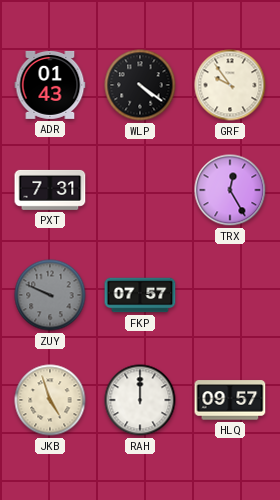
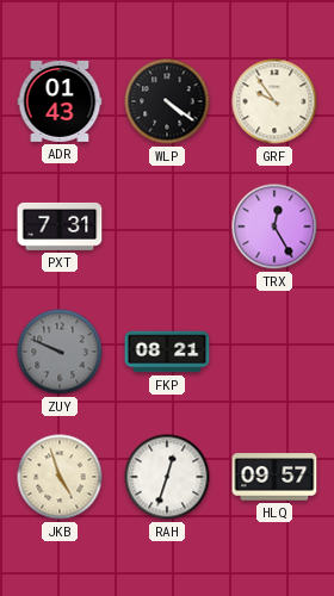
FKP: 07:57 -> 08:21 (167, 352)
RAH: 12:00 -> 12:33 (167, 477)
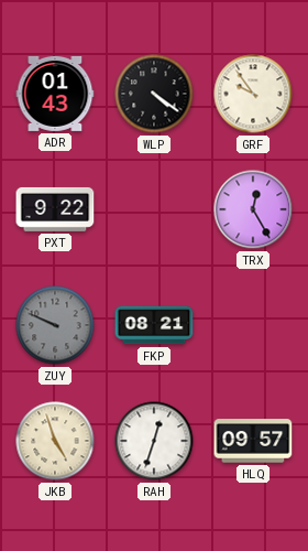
PXT: 7:31 -> 9:22 (55, 209)
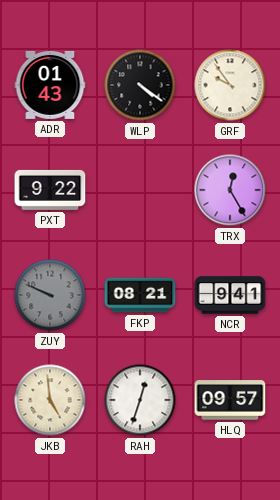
NCR: none -> 9:41 (230, 295)
JKB: 4:57 -> 4:59 (50, 400)
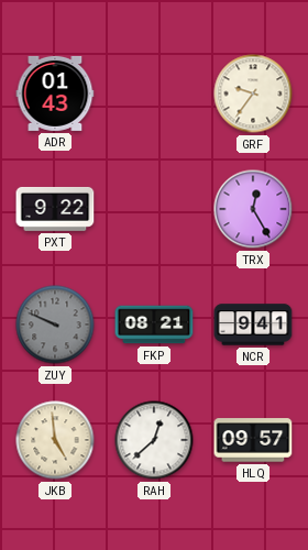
WLP: 4:21 -> none (140, 85)
GRF: 9:54 -> 9:36 (253, 94)
RAH: 12:33 -> 12:38 (154, 440)
